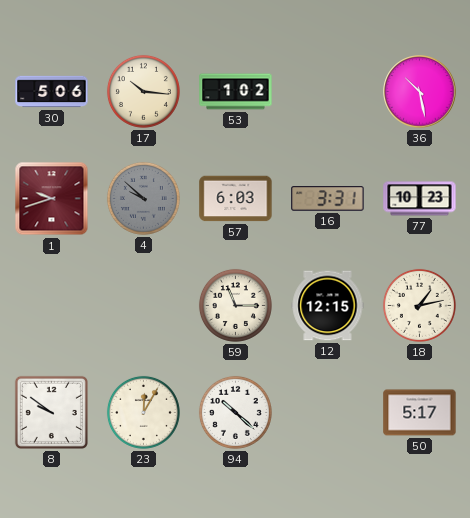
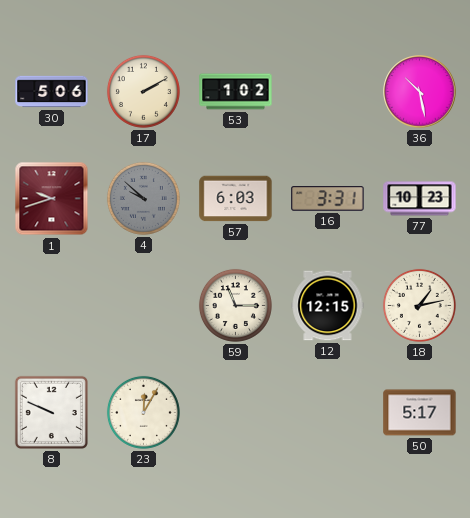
17: 10:16 -> 2:10 (143, 91)
8: 9:51 -> 9:49 (51, 412)
94: 10:22 -> none (235, 412)
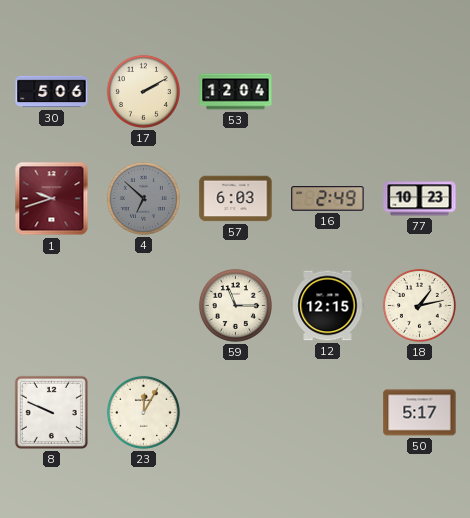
53: 1:02 -> 12:04 (236, 92)
36: 10:28 -> none (420, 92)
4: 9:52 -> 6:52 (143, 198)
16: 3:31 -> 2:49 (328, 199)
